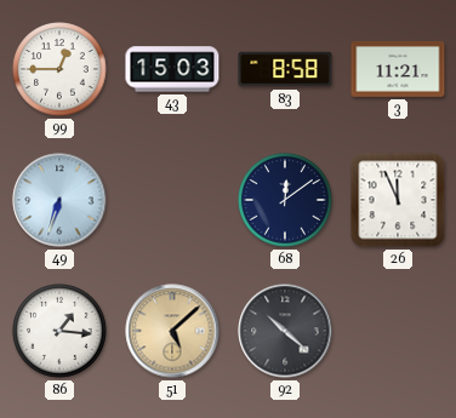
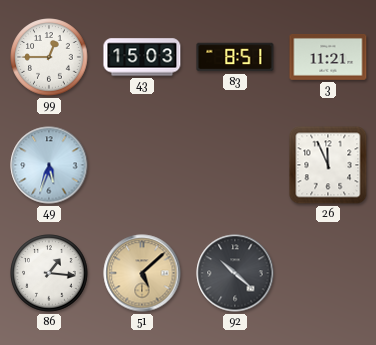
83: 8:58 -> 8:51 (235, 57)
49: 6:33 -> 5:33 (49, 165)
68: 12:09 -> none (285, 200)
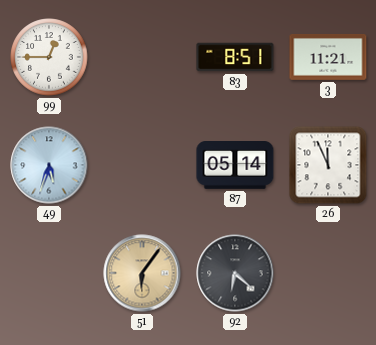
43: 15:03 -> none (142, 57)
87: none -> 05:14 (235, 166)
86: 1:16 -> none (49, 273)
51: 5:08 -> 6:06 (142, 273)
92: 10:22 -> 6:22 (235, 273)
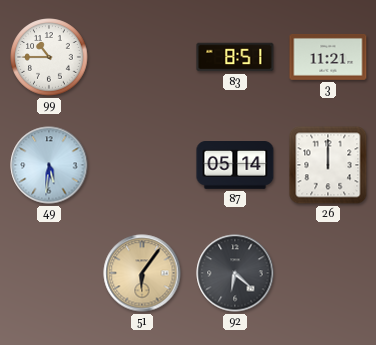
99: 12:45 -> 10:45 (49, 57)
49: 5:33 -> 5:31 (49, 165)
26: 11:56 -> 12:00 (328, 165)
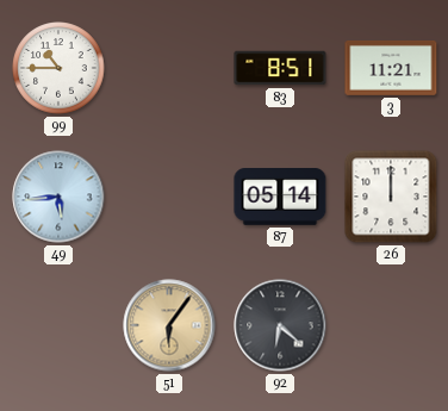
49: 5:31 -> 5:44 (58, 197)
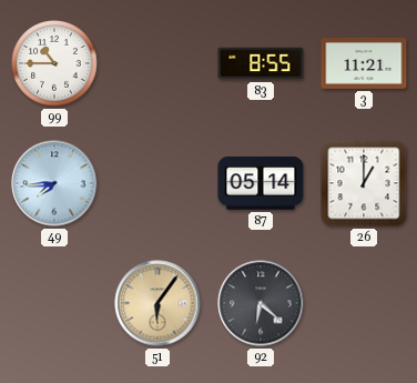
83: 8:51 -> 8:55 (261, 63)
49: 5:44 -> 7:44 (54, 183)
26: 12:00 -> 1:00 (364, 183)
